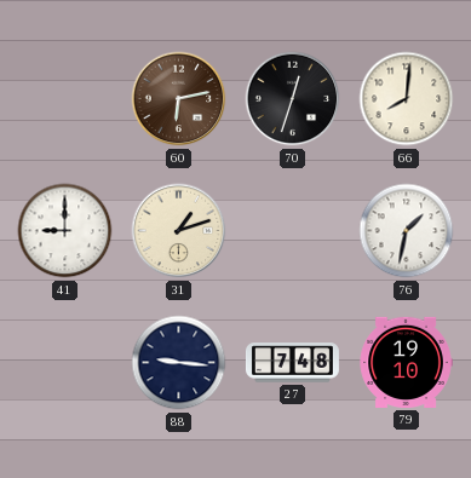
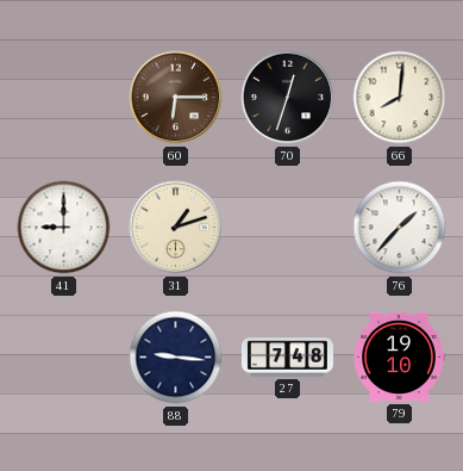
60: 6:13 -> 6:15 (176, 98)
76: 1:32 -> 1:37 (400, 228)
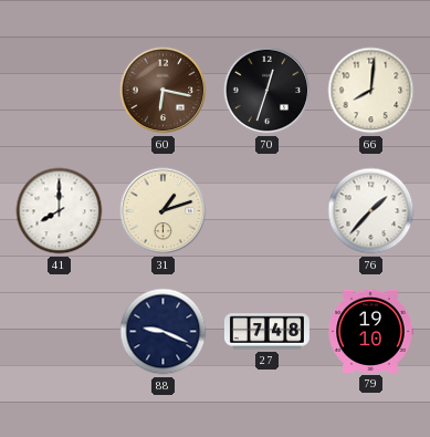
60: 6:15 -> 6:17 (164, 91)
41: 9:00 -> 8:00 (60, 211)
88: 9:16 -> 9:19 (164, 332)
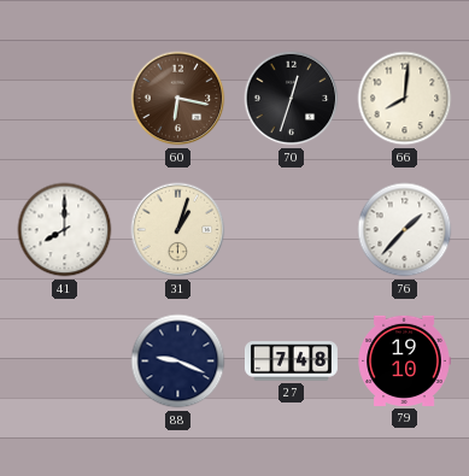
31: 1:12 -> 1:03 (178, 230)
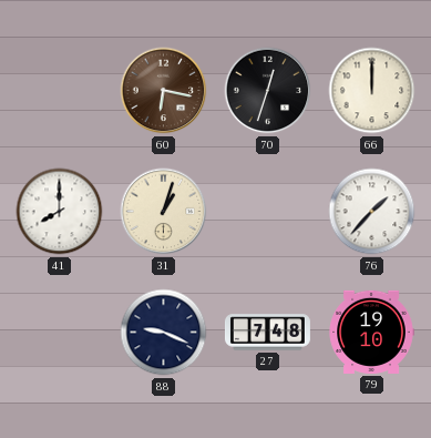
66: 8:01 -> 12:00 (372, 91)
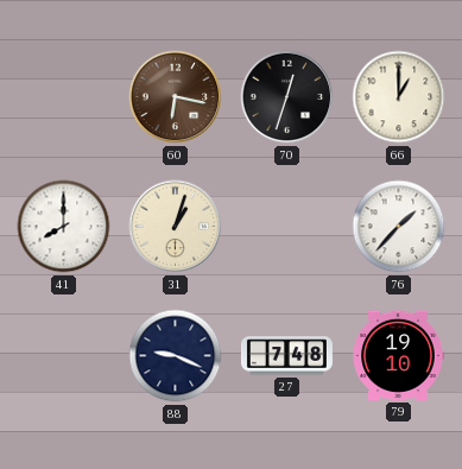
66: 12:00 -> 1:00 (399, 97)
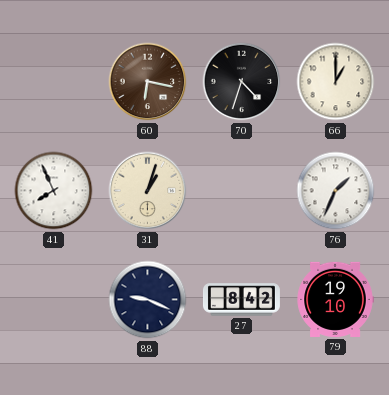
70: 12:33 -> 4:33 (242, 82)
41: 8:00 -> 7:56 (54, 191)
76: 1:37 -> 1:34 (336, 191)
27: 7:48 -> 8:42 (241, 300)
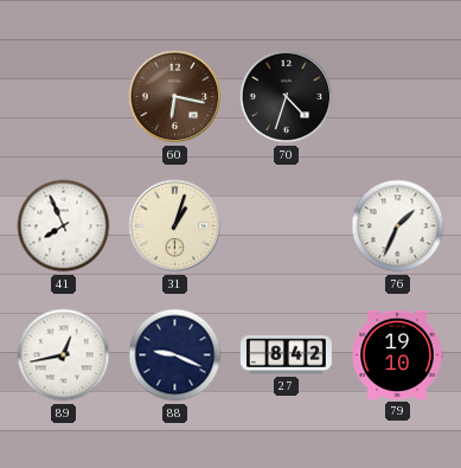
66: 1:00 -> none (336, 82)
89: none -> 12:43 (64, 355)
